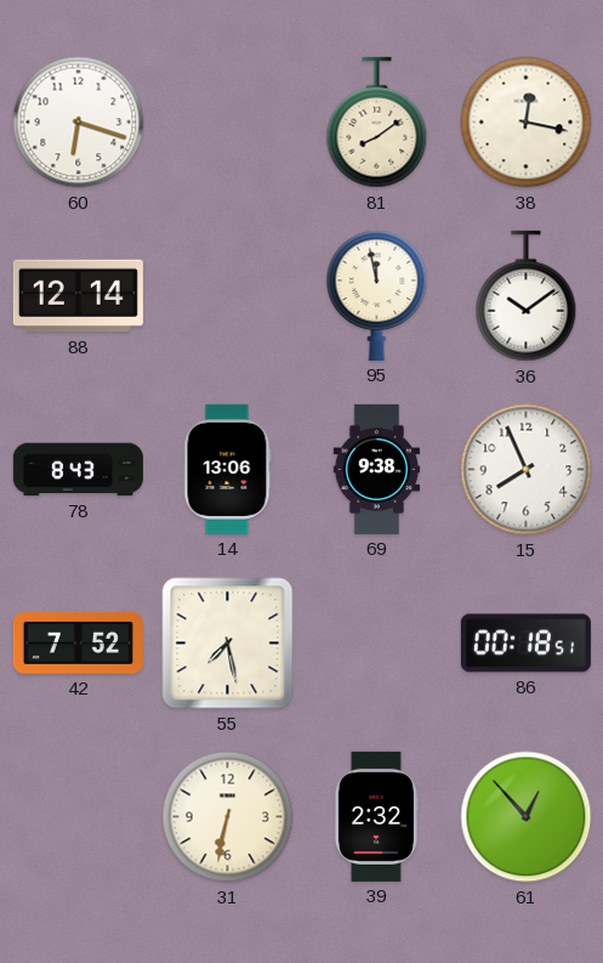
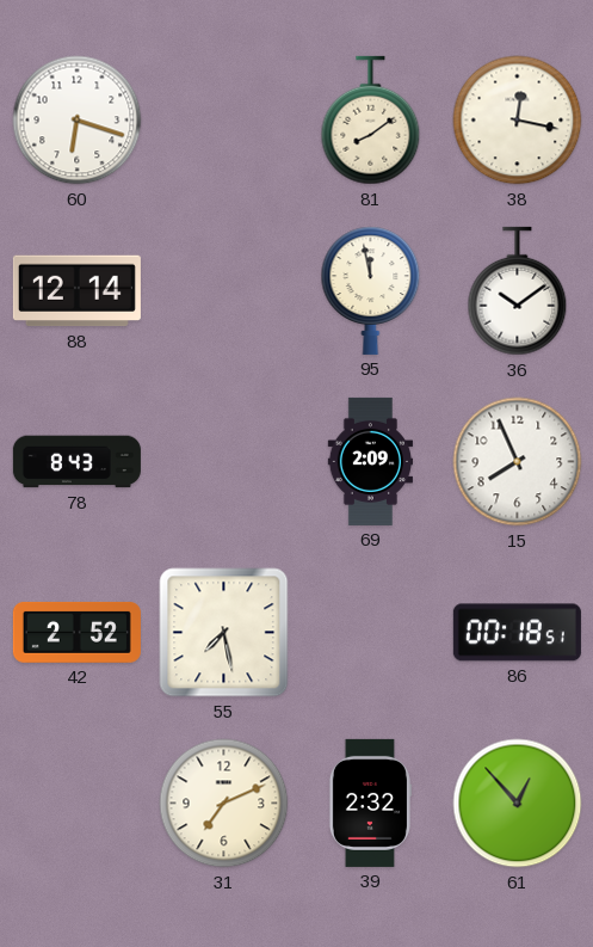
14: 13:06 -> none (228, 469)
69: 9:38 -> 2:09 (370, 461)
42: 7:52 -> 2:52 (76, 632)
31: 6:32 -> 7:11 (224, 804)
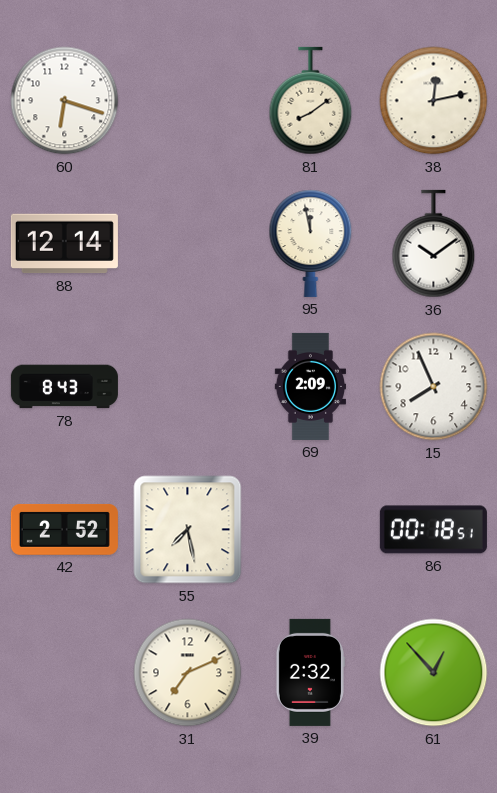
38: 12:17 -> 12:13 (434, 101)
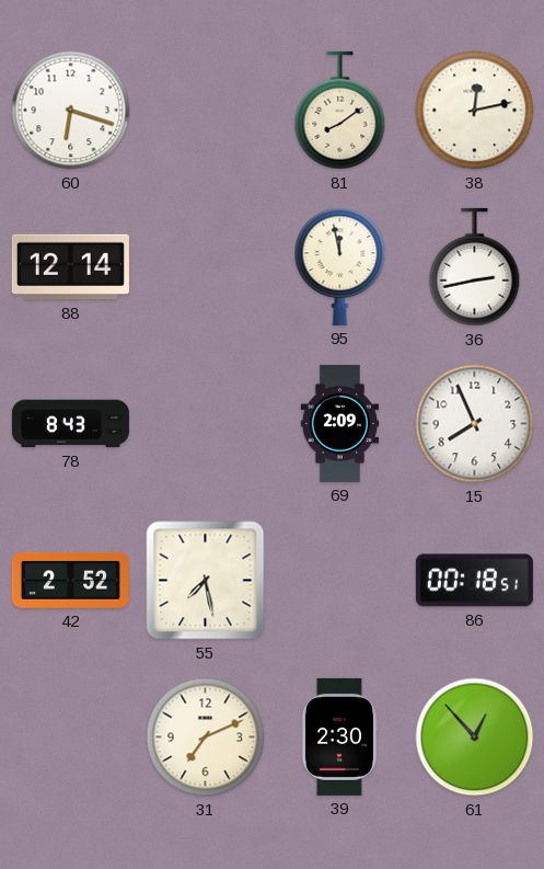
36: 10:09 -> 2:43 (475, 267)
39: 2:32 -> 2:30 (339, 736)
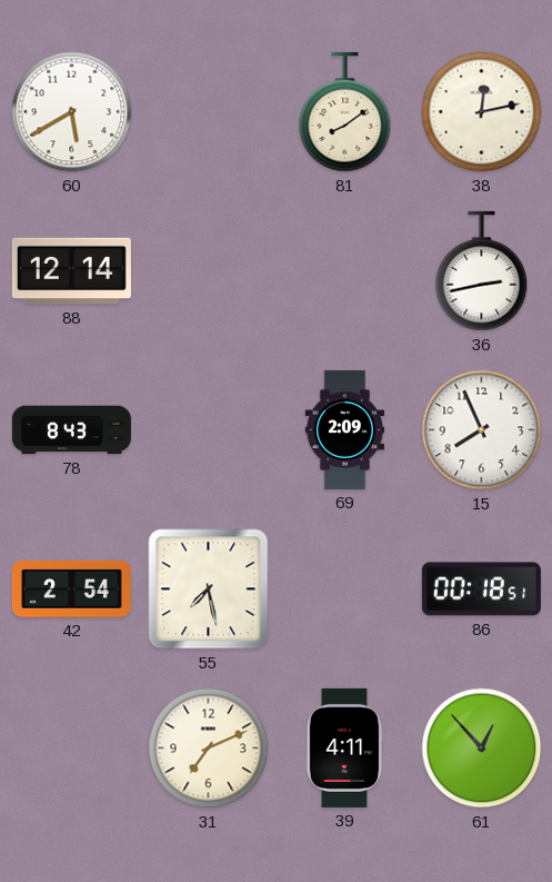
60: 6:18 -> 5:40 (72, 112)
95: 11:58 -> none (340, 266)
42: 2:52 -> 2:54 (71, 588)
39: 2:30 -> 4:11 (344, 747)
